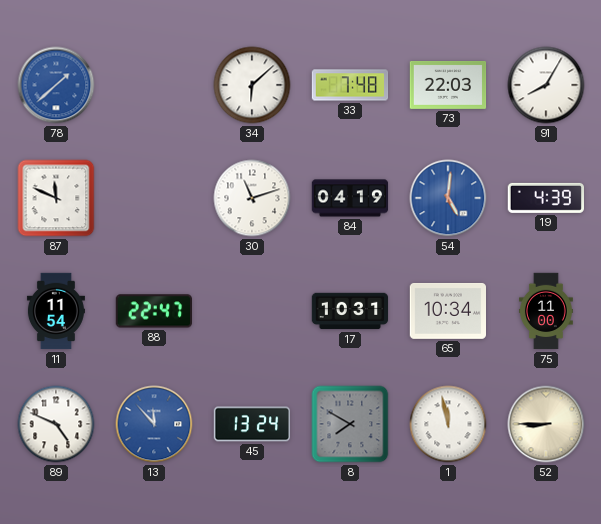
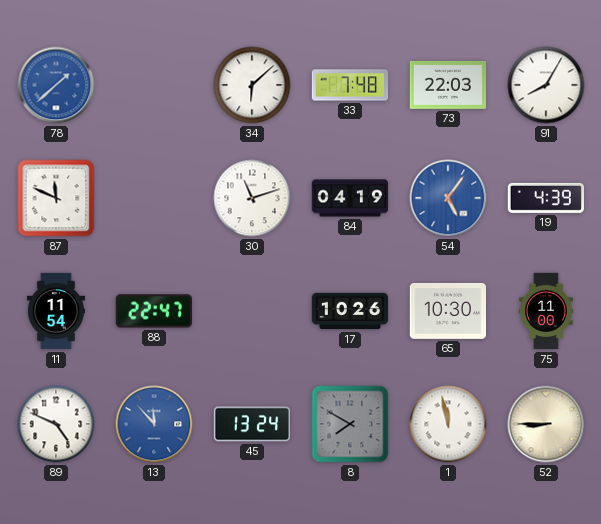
54: 5:01 -> 5:06 (448, 198)
17: 10:31 -> 10:26 (350, 311)
65: 10:34 -> 10:30 (447, 311)
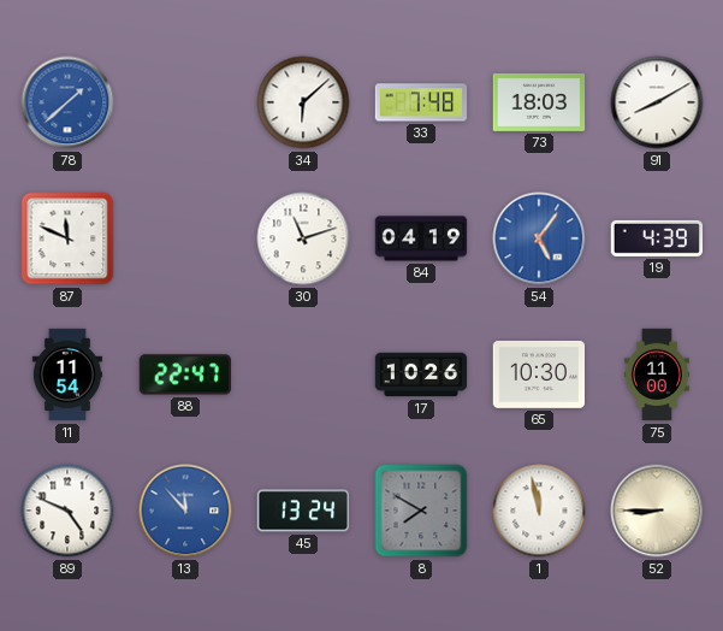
73: 22:03 -> 18:03 (539, 102)
91: 8:05 -> 8:10 (657, 102)
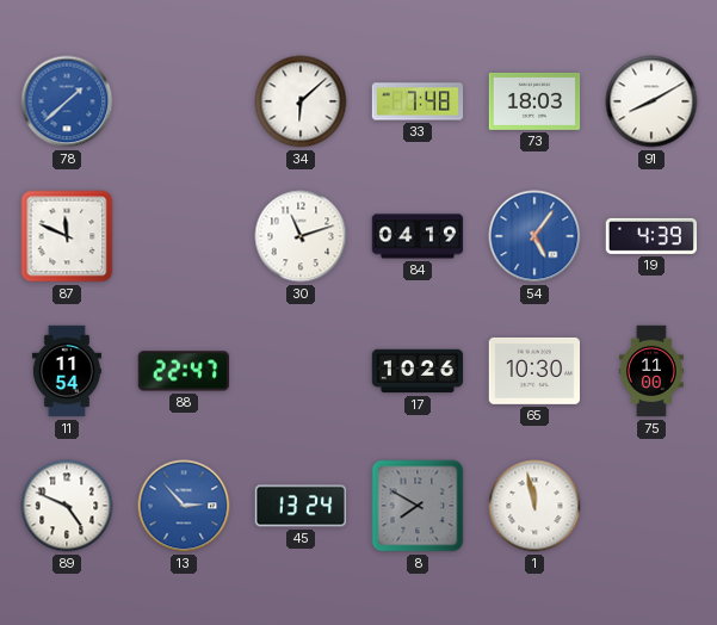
13: 11:53 -> 2:53 (184, 506)
52: 8:45 -> none (657, 511)
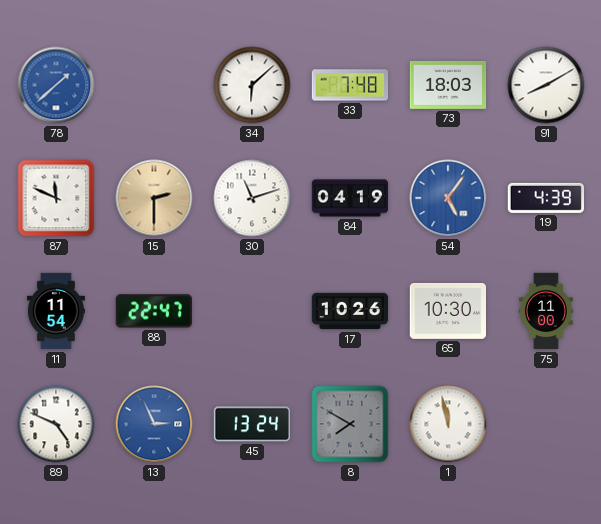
15: none -> 2:30 (154, 198)
13: 2:53 -> 2:56 (154, 424)
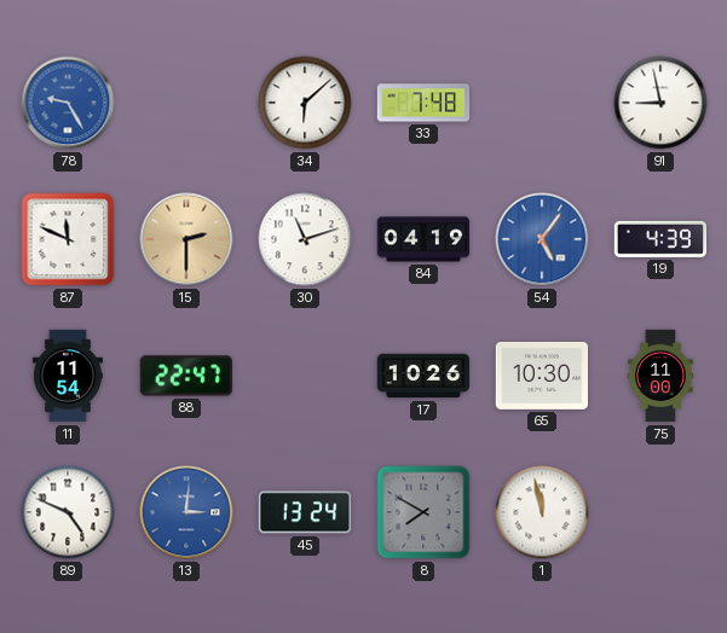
78: 1:38 -> 9:25 (68, 103)
73: 18:03 -> none (448, 85)
91: 8:10 -> 8:58 (660, 103)
13: 2:56 -> 3:01 (186, 512)
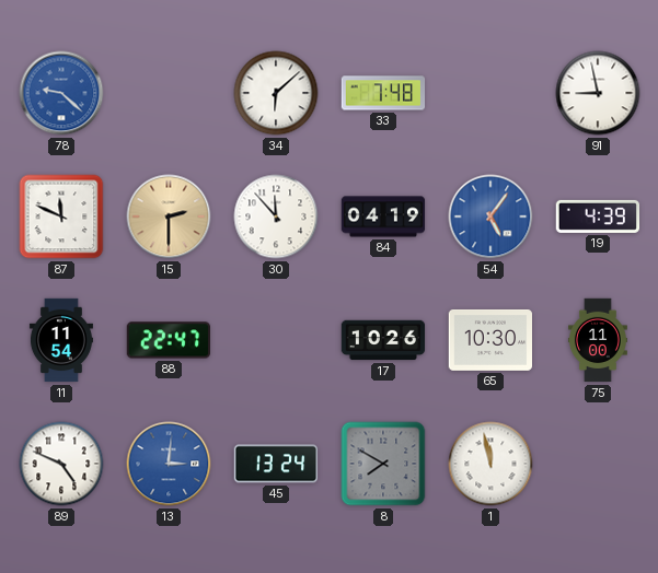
78: 9:25 -> 9:22 (61, 93)
30: 11:12 -> 11:53 (276, 217)
